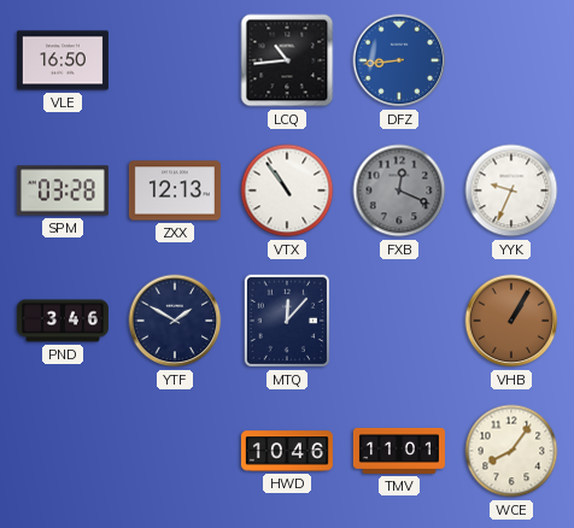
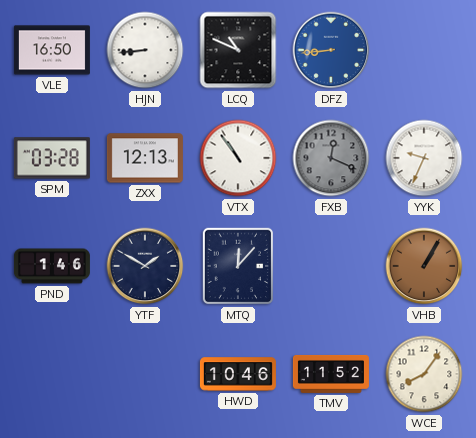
HJN: none -> 8:44 (145, 50)
LCQ: 10:44 -> 10:49 (238, 50)
PND: 3:46 -> 1:46 (52, 266)
TMV: 11:01 -> 11:52 (331, 374)
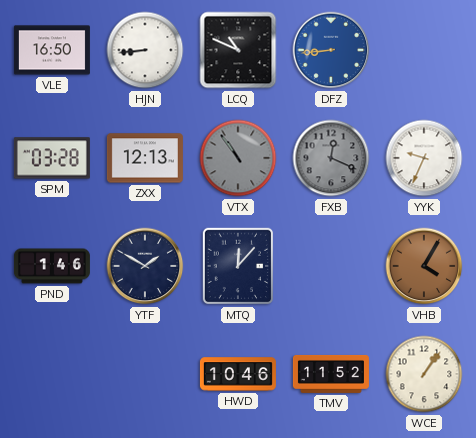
VTX dial: white -> grey (238, 158)
VHB: 1:05 -> 4:05 (424, 266)
WCE: 8:06 -> 1:06 (424, 374)
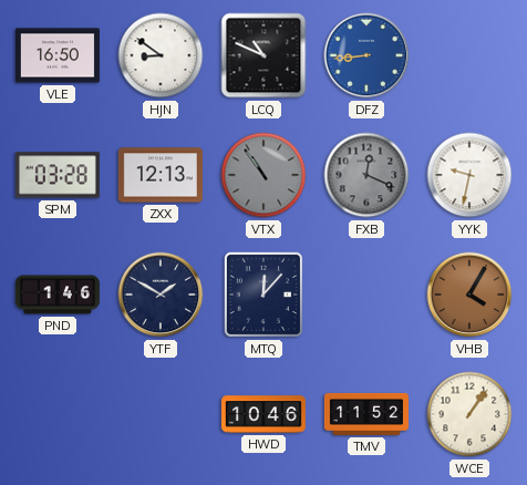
HJN: 8:44 -> 8:51 (161, 55)
YYK: 9:34 -> 9:32 (469, 175)
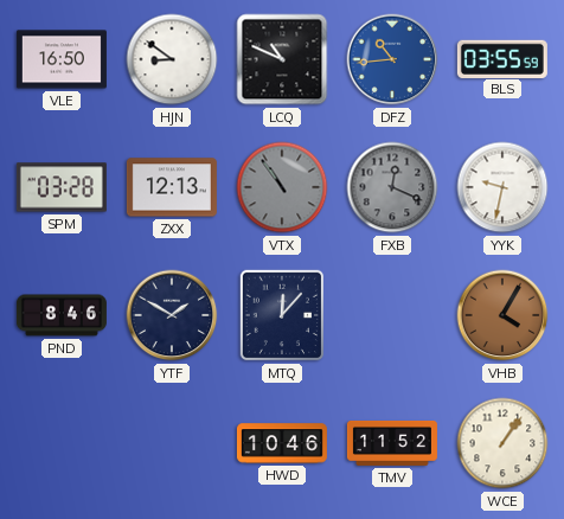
DFZ: 8:44 -> 10:44 (392, 59)
BLS: none -> 03:55 (502, 58)
PND: 1:46 -> 8:46 (62, 315)
